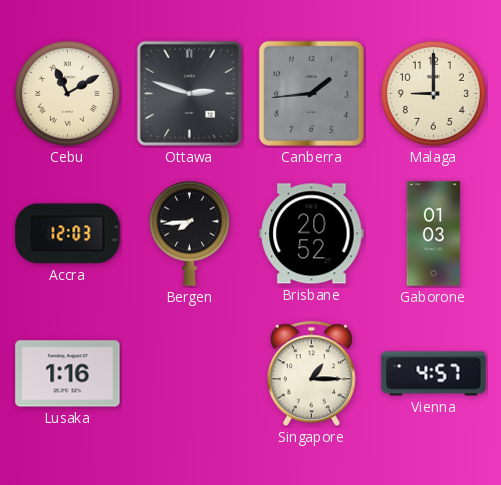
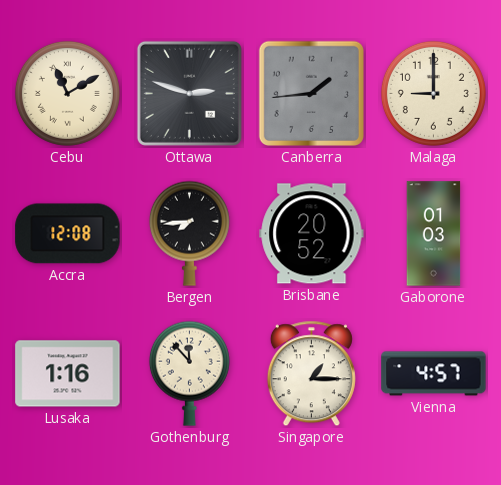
Accra: 12:03 -> 12:08 (68, 234)
Gothenburg: none -> 11:53 (189, 373)
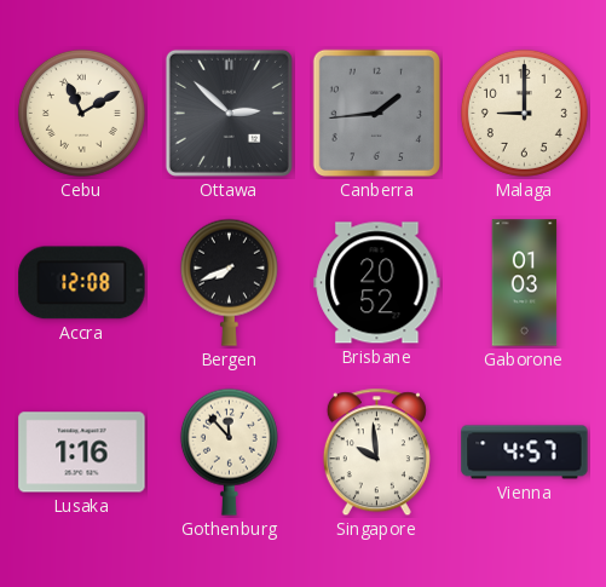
Ottawa: 2:48 -> 2:52 (229, 113)
Bergen: 7:44 -> 7:41 (229, 282)
Singapore: 1:15 -> 9:59 (376, 453)
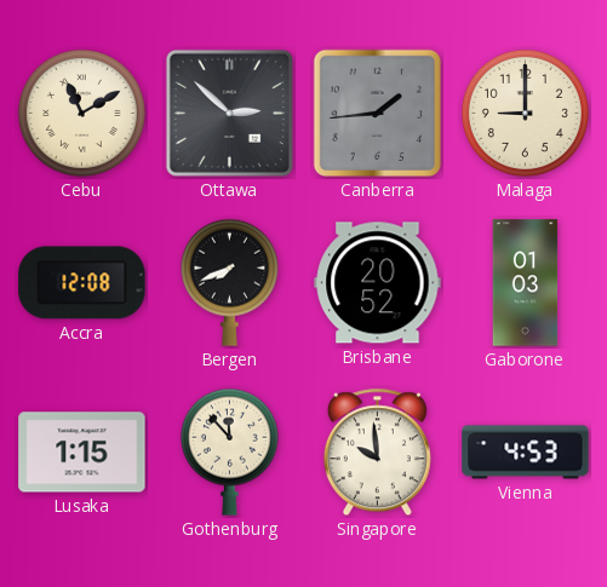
Lusaka: 1:16 -> 1:15 (82, 453)
Vienna: 4:57 -> 4:53 (526, 453)
